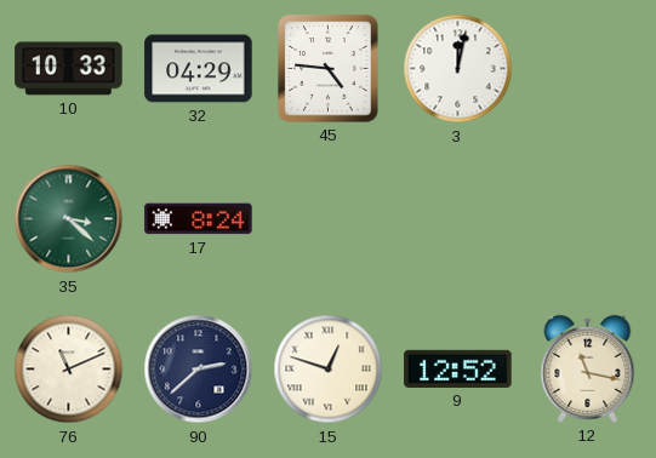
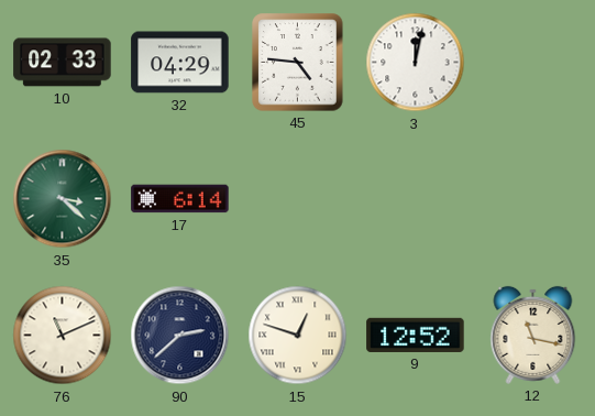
10: 10:33 -> 02:33 (63, 63)
17: 8:24 -> 6:14 (180, 199)
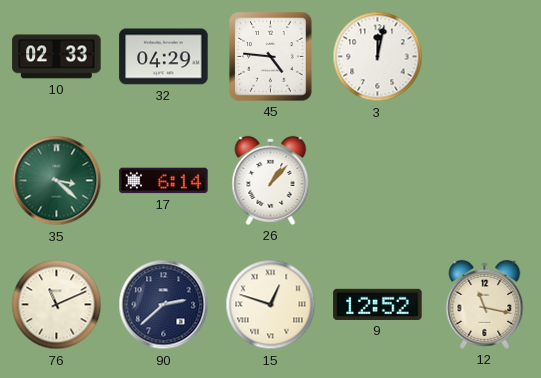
26: none -> 1:07 (271, 180)
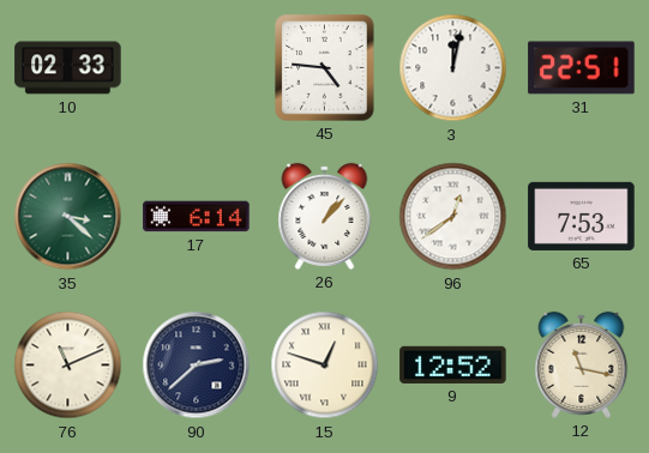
32: 04:29 -> none (164, 57)
31: none -> 22:51 (582, 68)
96: none -> 12:39 (453, 217)
65: none -> 7:53 (582, 216)
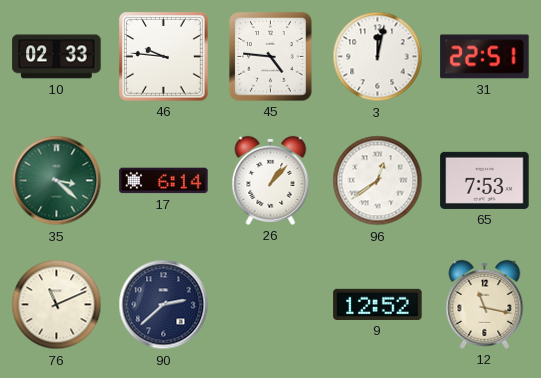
46: none -> 9:46 (164, 56)
15: 12:48 -> none (325, 366)
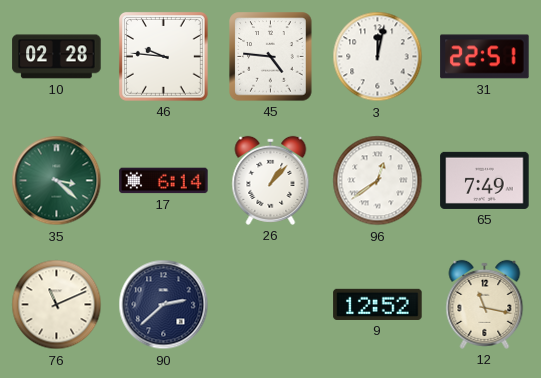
10: 02:33 -> 02:28 (57, 57)
65: 7:53 -> 7:49 (485, 180)
